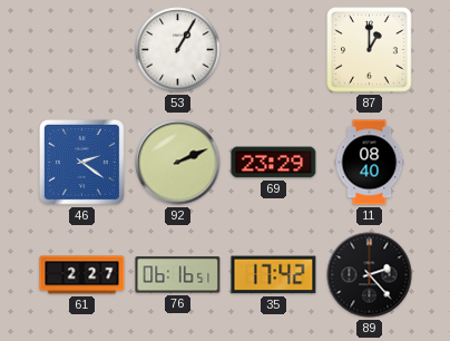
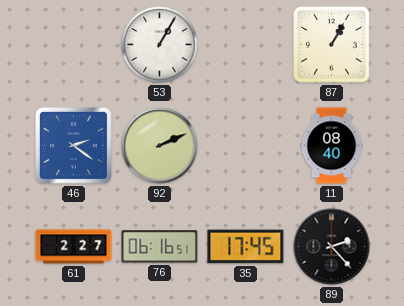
87: 1:00 -> 1:05 (332, 45)
69: 23:29 -> none (274, 163)
35: 17:42 -> 17:45 (246, 247)
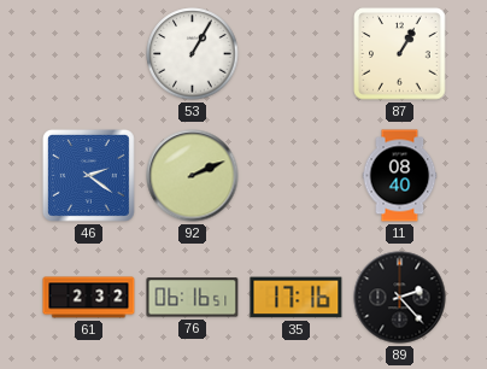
61: 2:27 -> 2:32 (89, 298)
35: 17:45 -> 17:16 (297, 298)
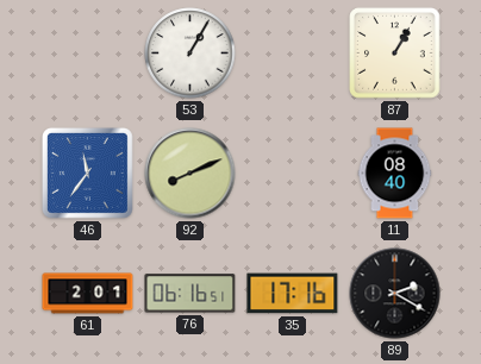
46: 2:21 -> 11:36 (87, 172)
92: 2:11 -> 8:11 (190, 174)
61: 2:32 -> 2:01 (88, 294)
89: 2:23 -> 2:20 (395, 294)
